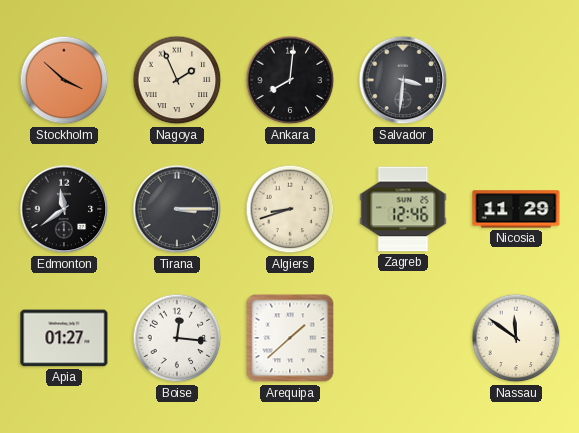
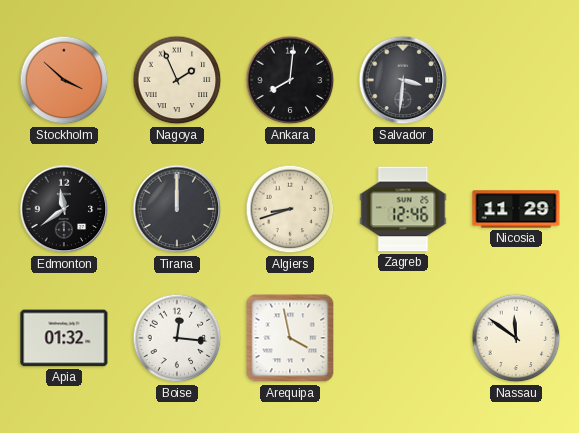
Tirana: 3:15 -> 12:00 (177, 209)
Apia: 01:27 -> 01:32 (64, 338)
Arequipa: 1:38 -> 3:58 (290, 338)
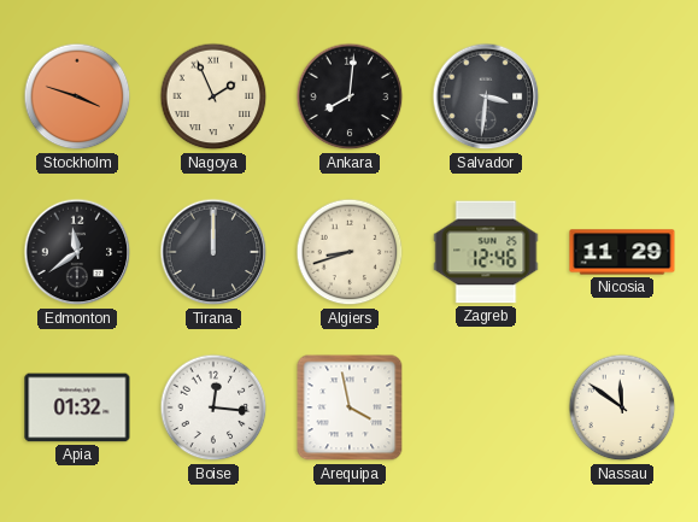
Stockholm: 3:52 -> 3:48 (77, 96)
